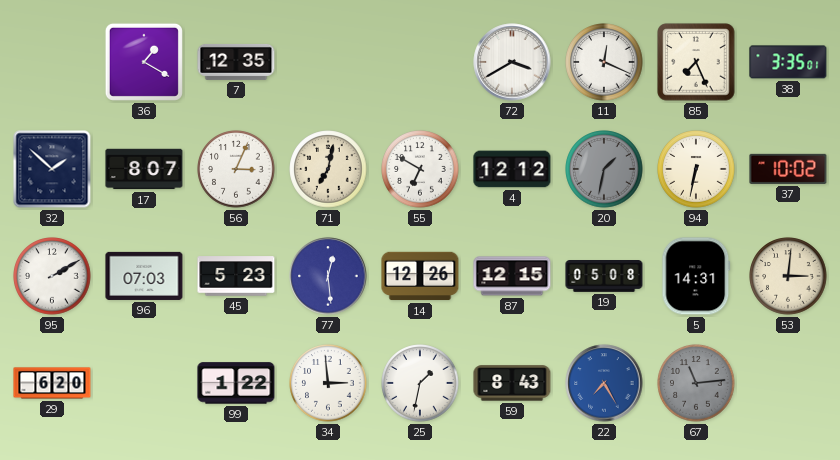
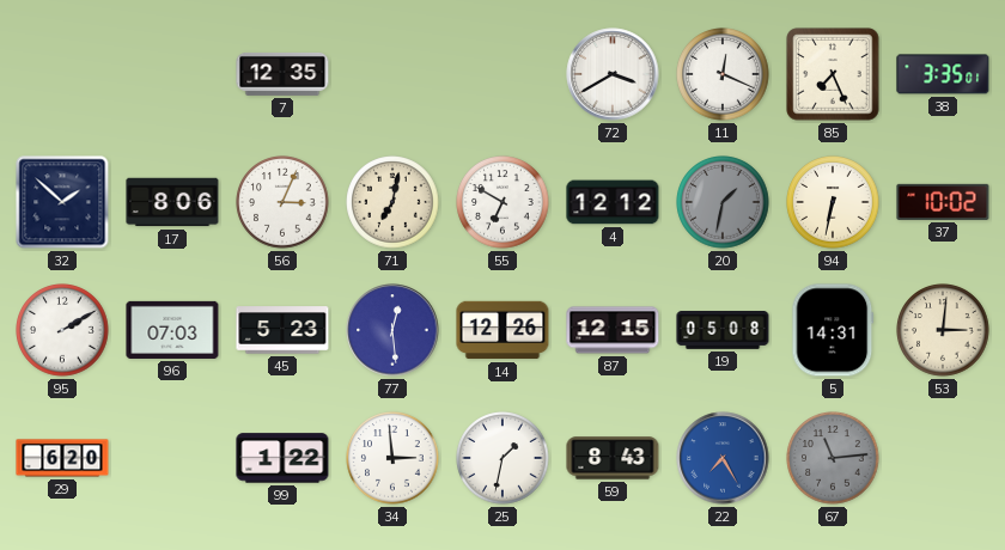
36: 1:20 -> none (144, 62)
17: 8:07 -> 8:06 (172, 202)
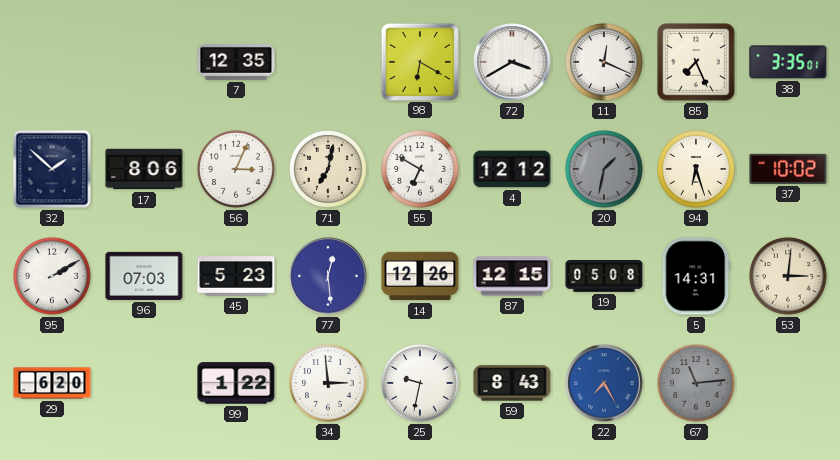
98: none -> 6:20 (419, 61)
94: 6:32 -> 6:27 (696, 169)
25: 1:32 -> 9:32 (420, 383)
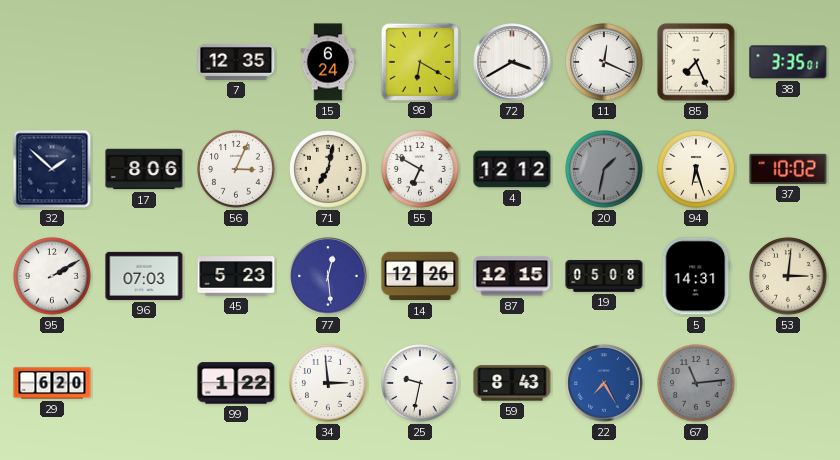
15: none -> 6:24 (328, 62)
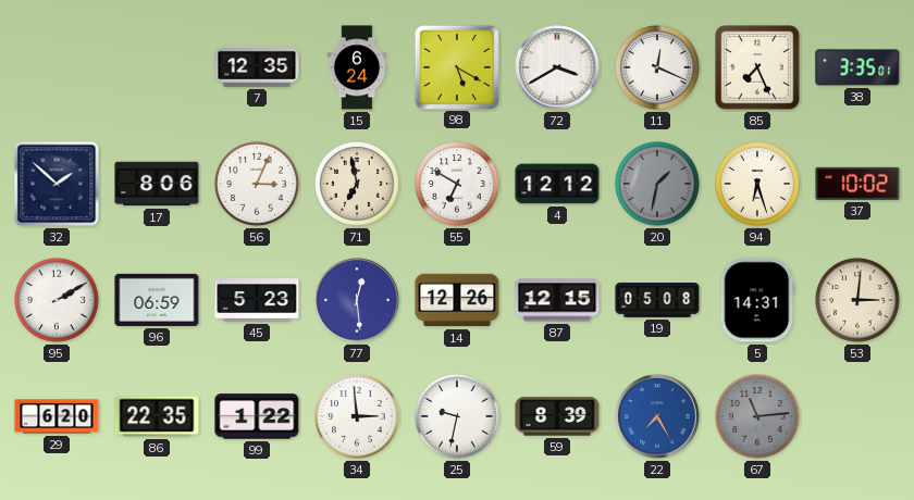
98: 6:20 -> 5:20 (456, 66)
71: 7:02 -> 6:58 (357, 184)
96: 07:03 -> 06:59 (157, 300)
86: none -> 22:35 (157, 416)
59: 8:43 -> 8:39 (557, 416)
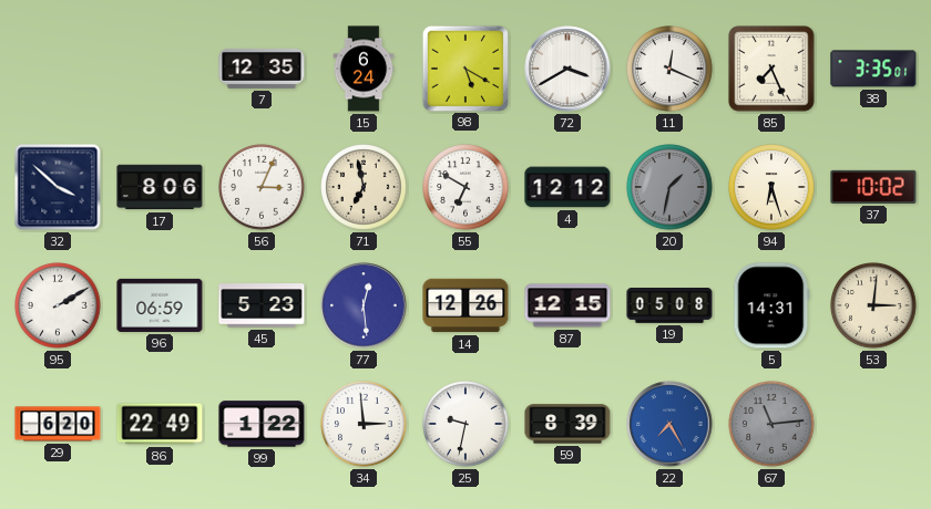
32: 1:52 -> 3:52 (58, 187)
86: 22:35 -> 22:49 (160, 424)
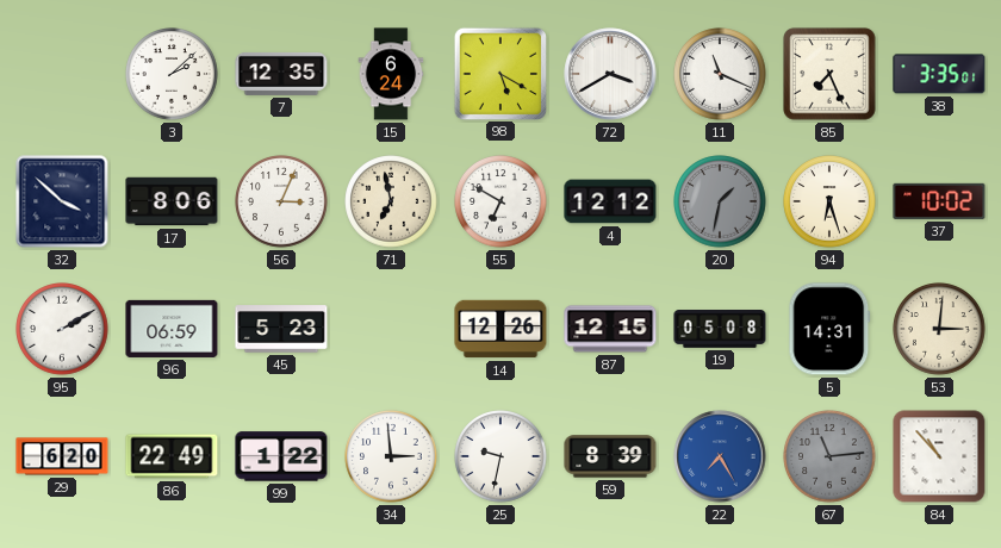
3: none -> 2:08 (172, 74)
11: 12:19 -> 11:19 (720, 74)
77: 12:29 -> none (364, 305)
84: none -> 10:53 (939, 456)
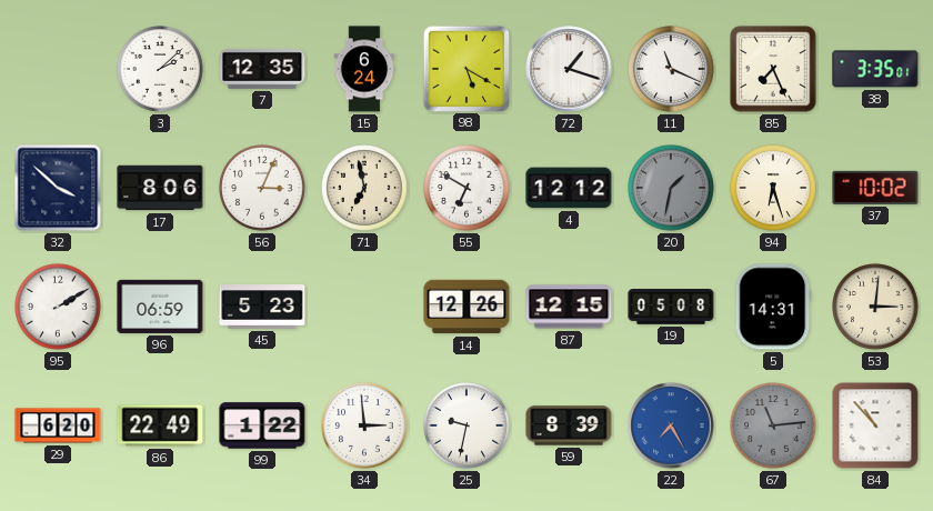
72: 3:40 -> 1:18 (569, 69)
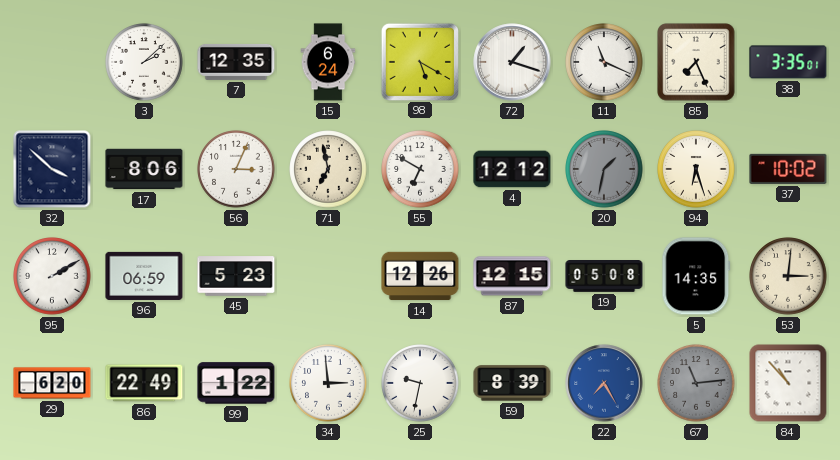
5: 14:31 -> 14:35 (696, 276)
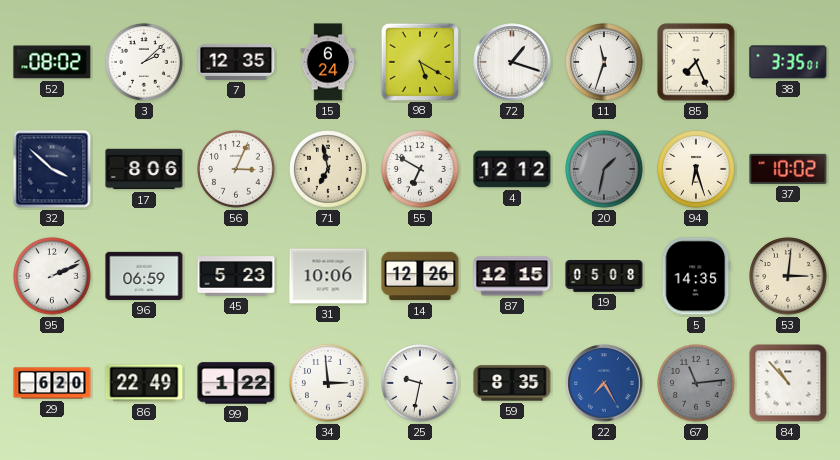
52: none -> 08:02 (52, 62)
11: 11:19 -> 11:33 (604, 62)
95: 2:10 -> 2:11 (52, 276)
31: none -> 10:06 (328, 276)
59: 8:39 -> 8:35 (512, 383)
